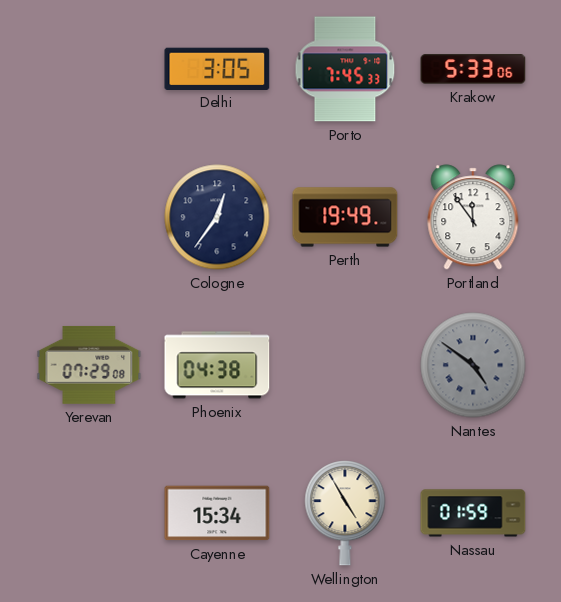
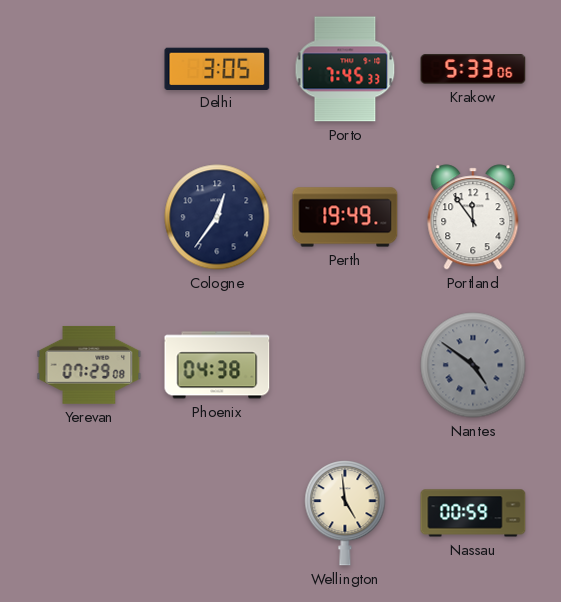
Cayenne: 15:34 -> none (217, 513)
Wellington: 4:55 -> 4:59 (345, 513)
Nassau: 01:59 -> 00:59 (473, 513)
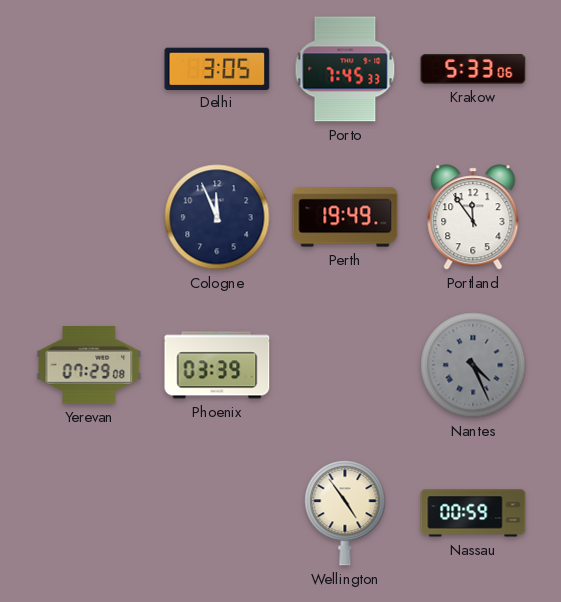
Cologne: 12:36 -> 11:56 (217, 217)
Phoenix: 04:38 -> 03:39 (217, 365)
Nantes: 4:51 -> 4:26 (473, 365)
Wellington: 4:59 -> 4:54 (345, 513)
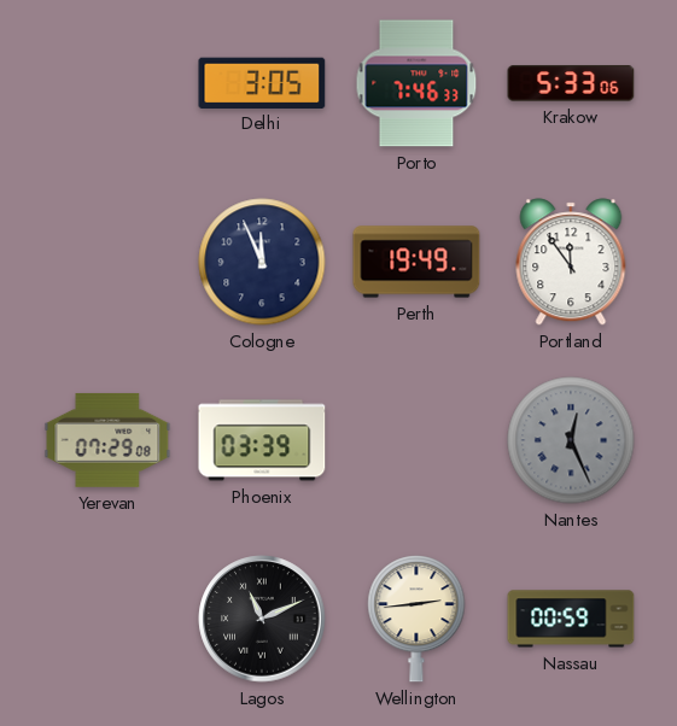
Porto: 7:45 -> 7:46 (416, 83)
Nantes: 4:26 -> 12:26 (571, 440)
Lagos: none -> 11:11 (262, 619)
Wellington: 4:54 -> 2:44 (416, 619)
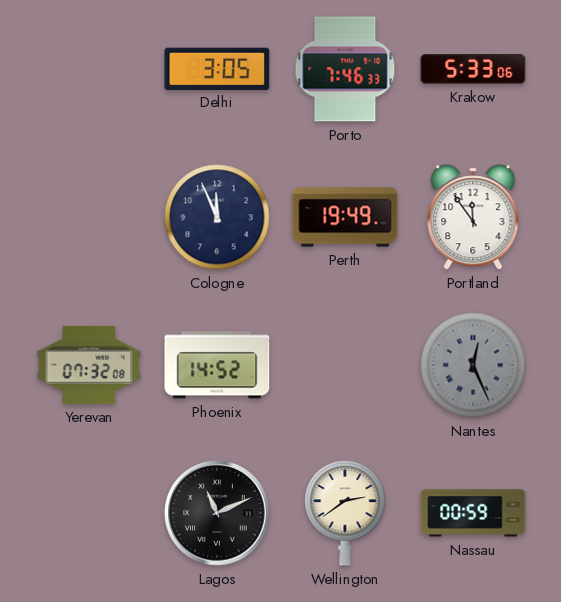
Yerevan: 07:29 -> 07:32 (89, 365)
Phoenix: 03:39 -> 14:52 (217, 365)
Wellington: 2:44 -> 2:39 (345, 513)
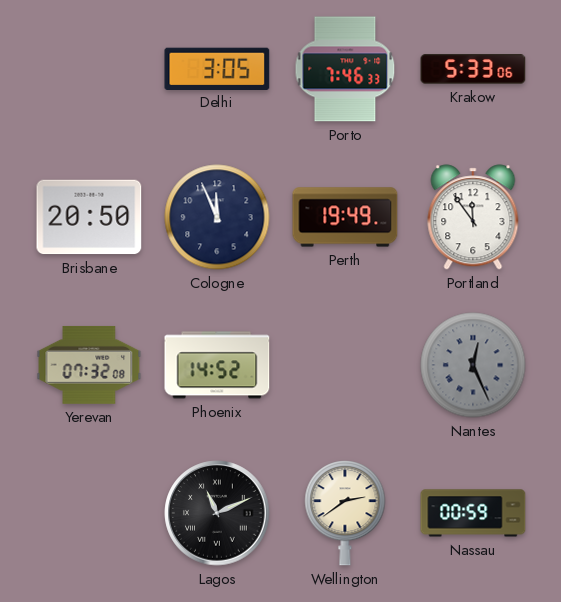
Brisbane: none -> 20:50 (89, 217)
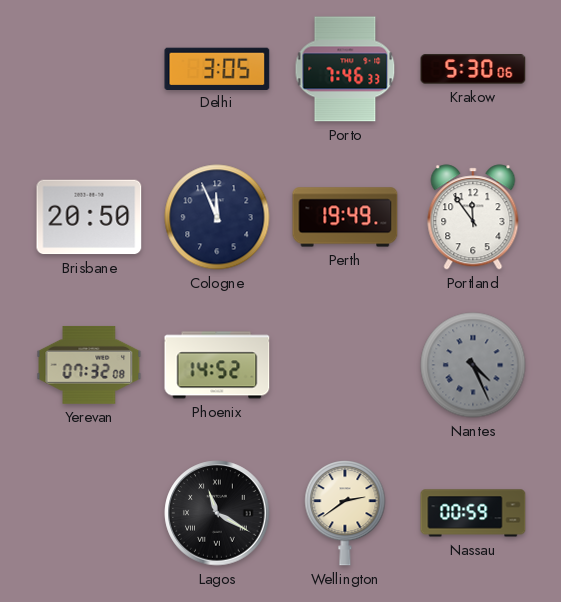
Krakow: 5:33 -> 5:30 (473, 69)
Nantes: 12:26 -> 4:26 (473, 365)
Lagos: 11:11 -> 11:20 (217, 513)
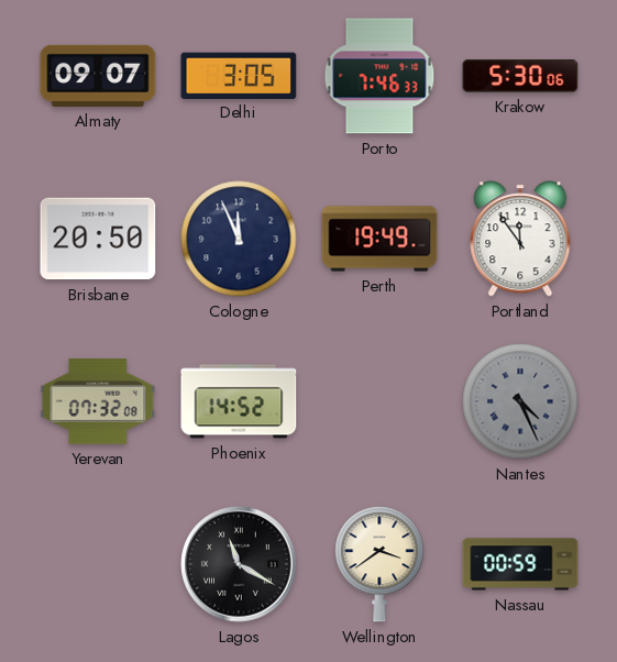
Almaty: none -> 09:07 (98, 76)
Wellington: 2:39 -> 3:39 (379, 564)
